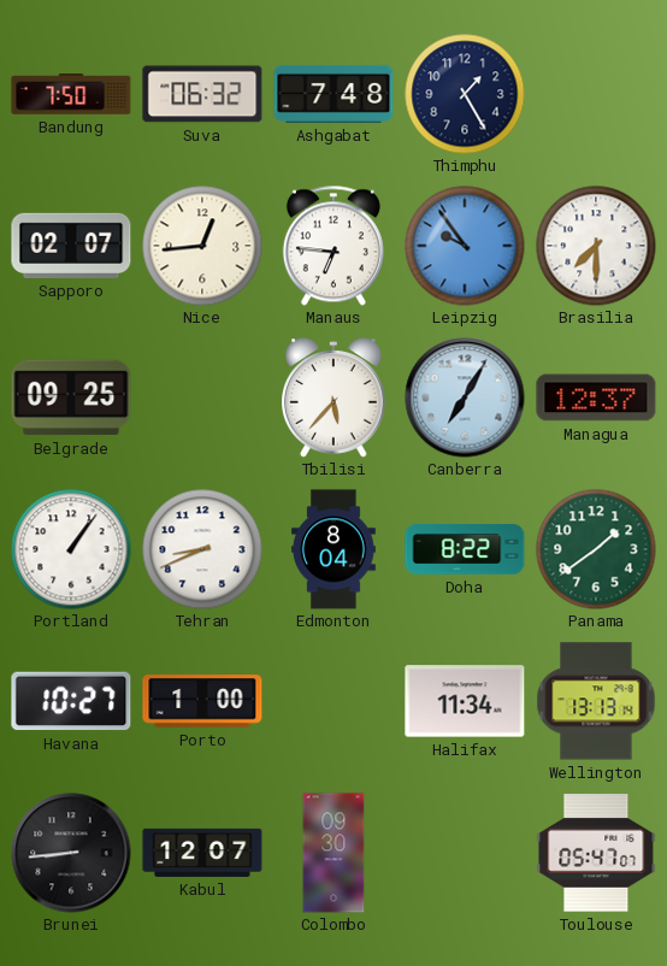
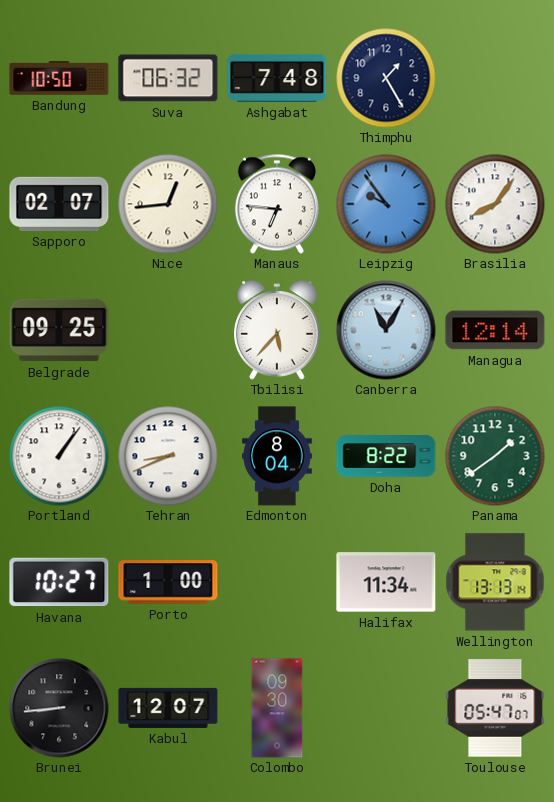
Bandung: 7:50 -> 10:50 (59, 79)
Brasilia: 7:30 -> 8:06 (495, 204)
Canberra: 7:05 -> 11:05 (386, 330)
Managua: 12:37 -> 12:14 (495, 330)
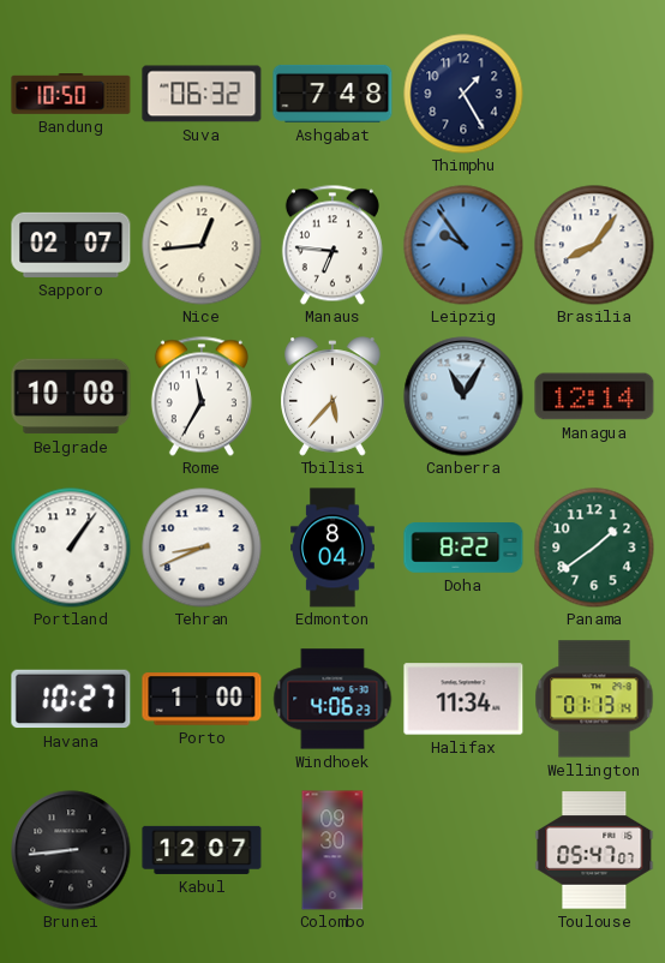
Belgrade: 09:25 -> 10:08 (71, 396)
Rome: none -> 11:35 (202, 396)
Windhoek: none -> 4:06 (332, 699)
Wellington: 13:13 -> 01:13 (594, 699)
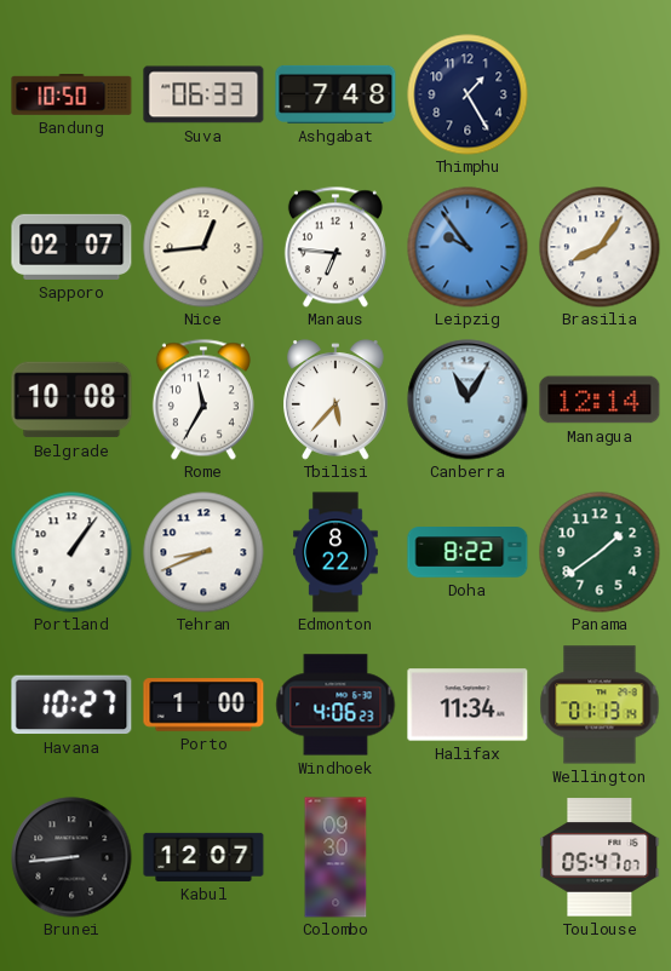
Suva: 06:32 -> 06:33 (203, 94)
Edmonton: 8:04 -> 8:22 (337, 552)
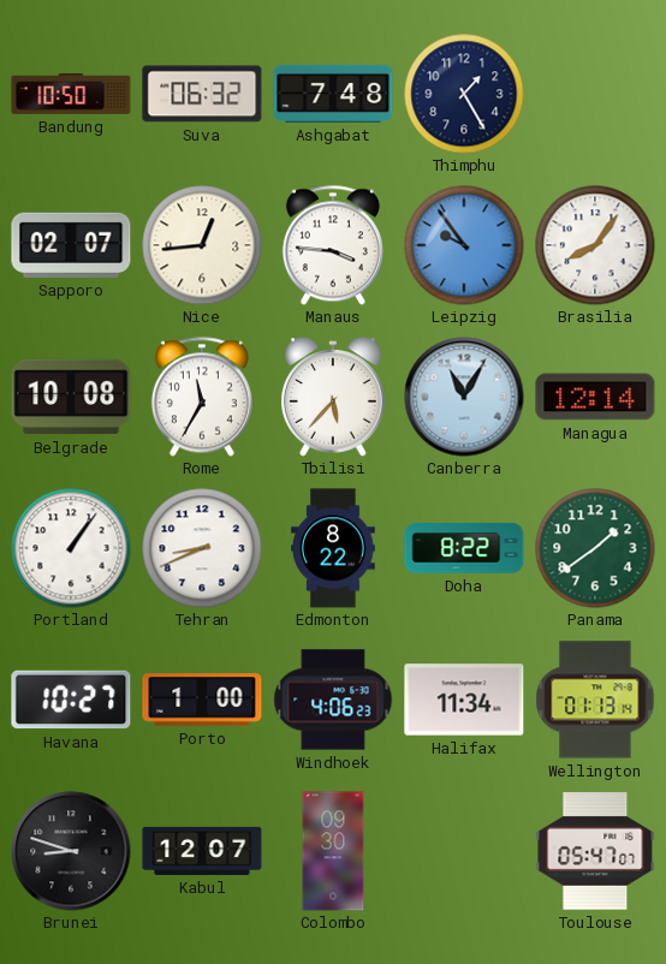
Suva: 06:33 -> 06:32 (202, 94)
Manaus: 6:46 -> 3:46 (333, 245)
Brunei: 8:44 -> 8:48 (71, 851)
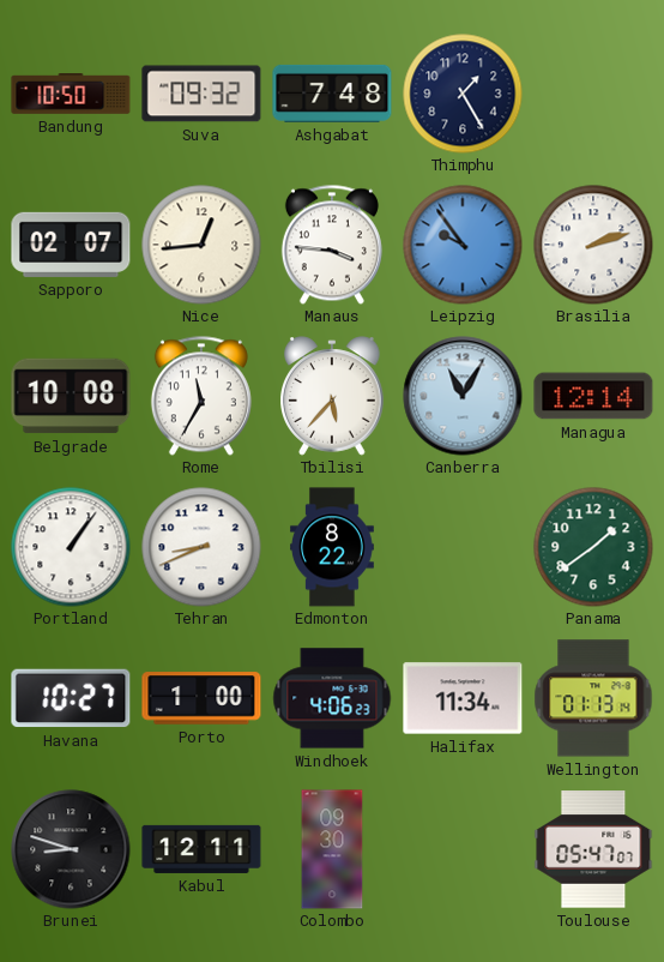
Suva: 06:32 -> 09:32 (201, 94)
Brasilia: 8:06 -> 2:12 (593, 245)
Doha: 8:22 -> none (464, 548)
Kabul: 12:07 -> 12:11 (201, 849)
